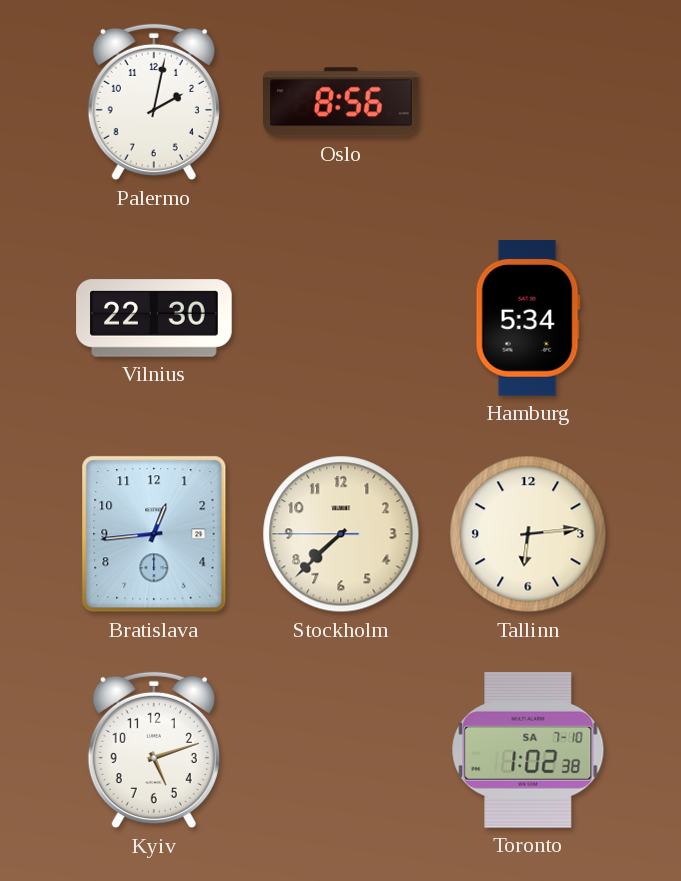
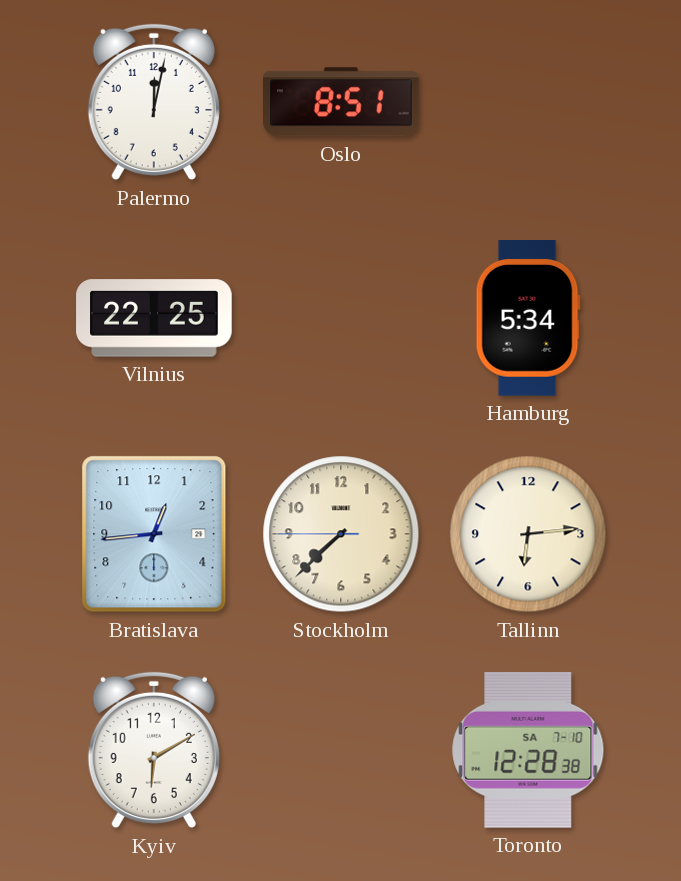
Palermo: 2:02 -> 12:02 (154, 102)
Oslo: 8:56 -> 8:51 (342, 102)
Vilnius: 22:30 -> 22:25 (154, 318)
Kyiv: 5:12 -> 6:10 (154, 750)
Toronto: 1:02 -> 12:28 (528, 750)
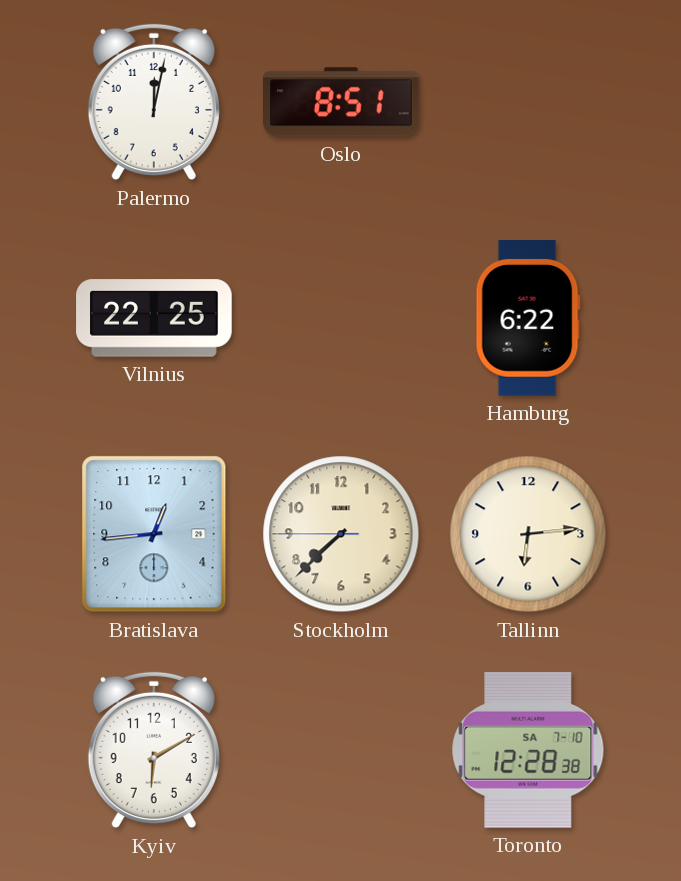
Hamburg: 5:34 -> 6:22 (528, 319)
